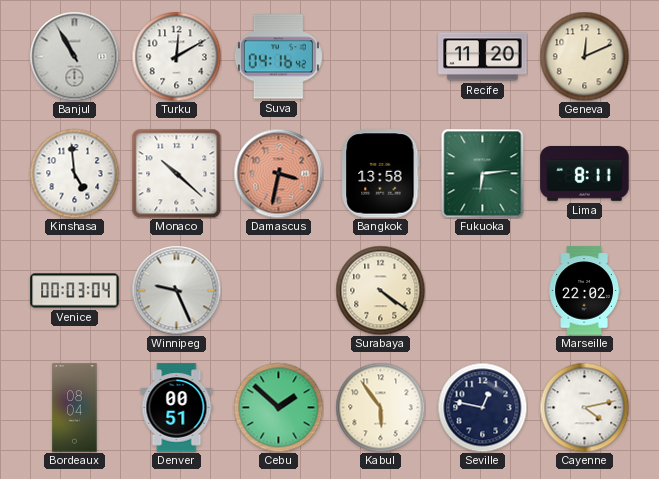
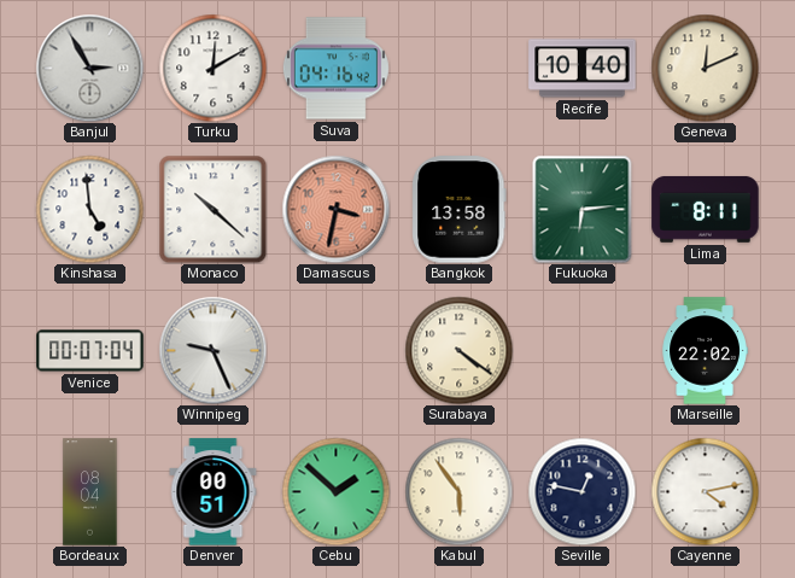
Banjul: 10:55 -> 2:55 (89, 68)
Recife: 11:20 -> 10:40 (583, 69)
Venice: 00:03 -> 00:07 (90, 351)
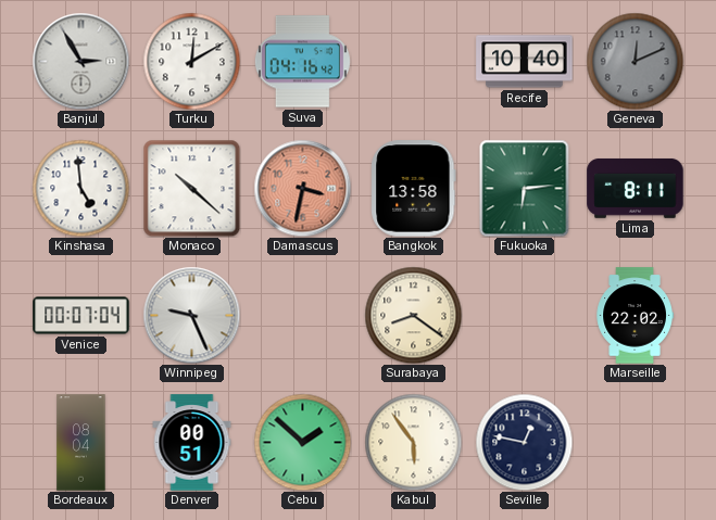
Geneva dial: cream -> grey (635, 61)
Surabaya: 4:21 -> 8:21 (413, 315)
Cayenne: 4:13 -> none (705, 491)
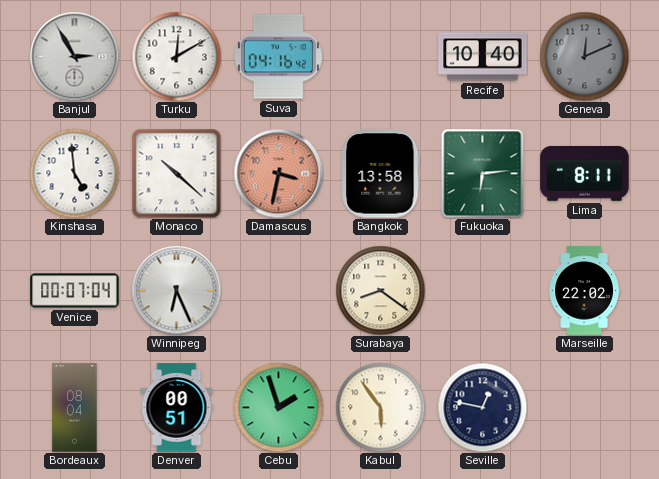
Winnipeg: 9:26 -> 6:26 (176, 290)
Cebu: 1:52 -> 1:57 (278, 407)
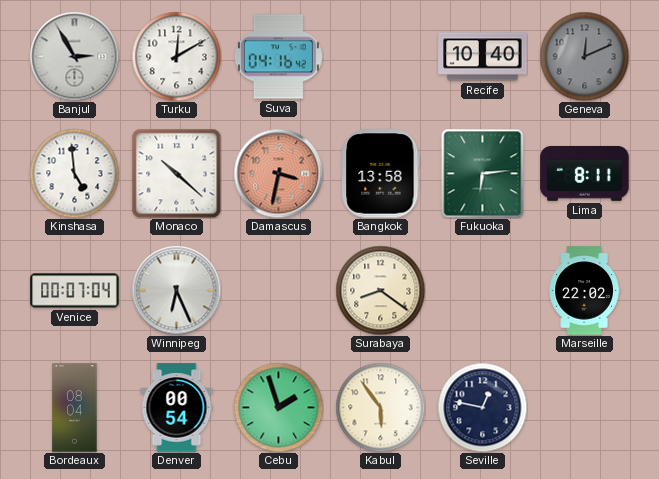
Denver: 00:51 -> 00:54 (177, 408)
